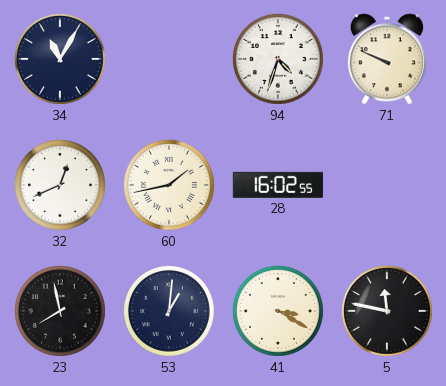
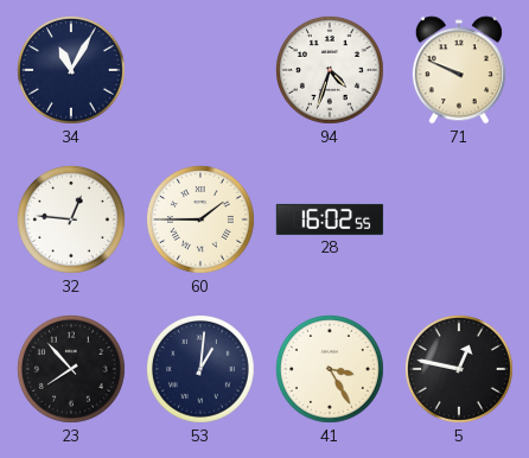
32: 12:41 -> 12:46 (72, 221)
60: 1:43 -> 1:45 (202, 221)
23: 7:58 -> 7:53 (72, 370)
41: 3:20 -> 3:25 (331, 370)
5: 11:47 -> 12:47 (460, 370)
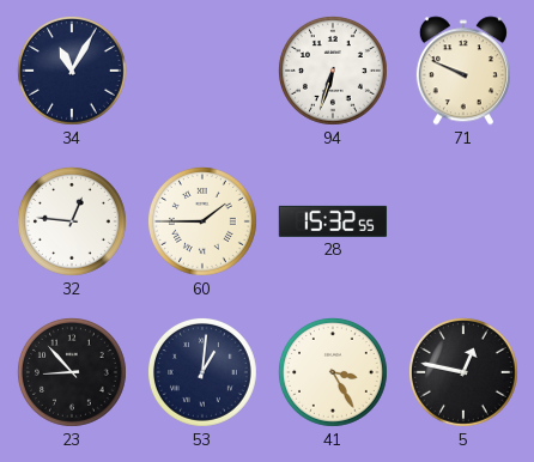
94: 4:33 -> 6:33 (334, 72)
28: 16:02 -> 15:32 (333, 221)
23: 7:53 -> 8:53 (73, 373)
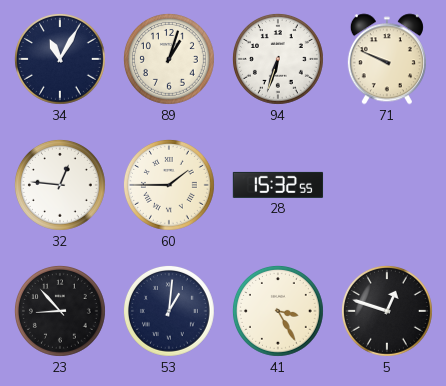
89: none -> 1:03 (170, 60)
5: 12:47 -> 12:48 (388, 312)
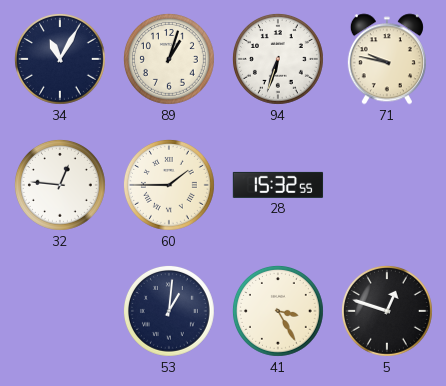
71: 9:49 -> 9:47 (387, 59)
23: 8:53 -> none (61, 312)
